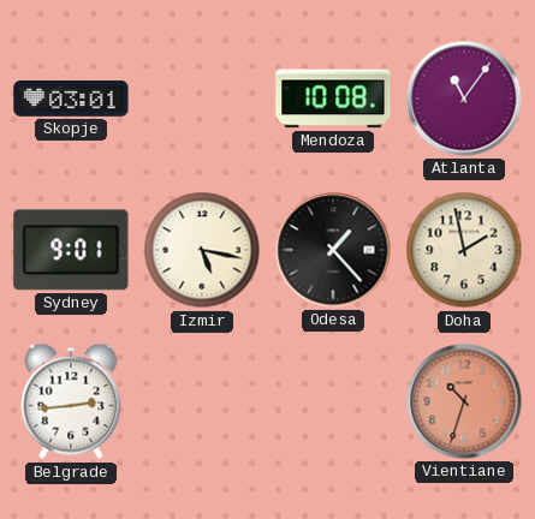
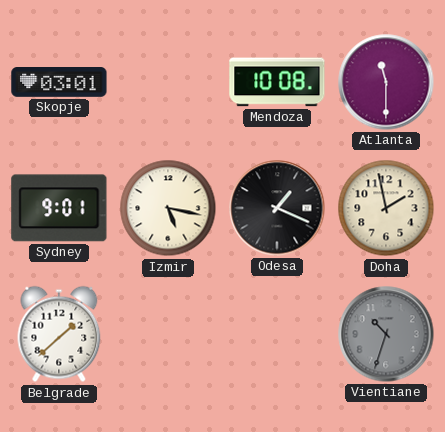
Atlanta: 11:06 -> 11:30 (386, 82)
Odesa: 1:23 -> 1:19 (277, 208)
Belgrade: 2:44 -> 1:38 (59, 334)
Vientiane dial: salmon -> grey (386, 334)
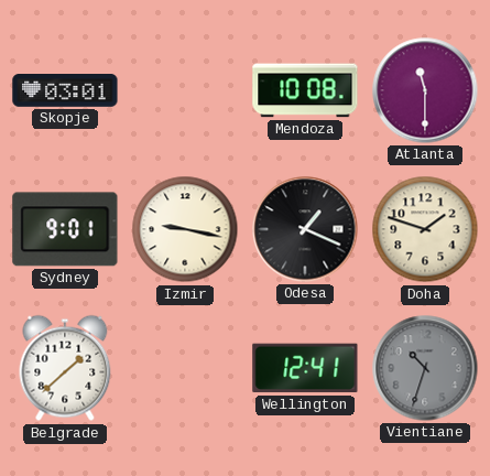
Izmir: 5:17 -> 9:17 (185, 229)
Doha: 1:58 -> 1:48 (425, 229)
Wellington: none -> 12:41 (305, 368)
